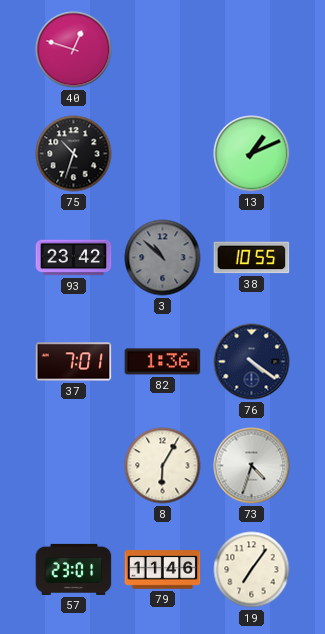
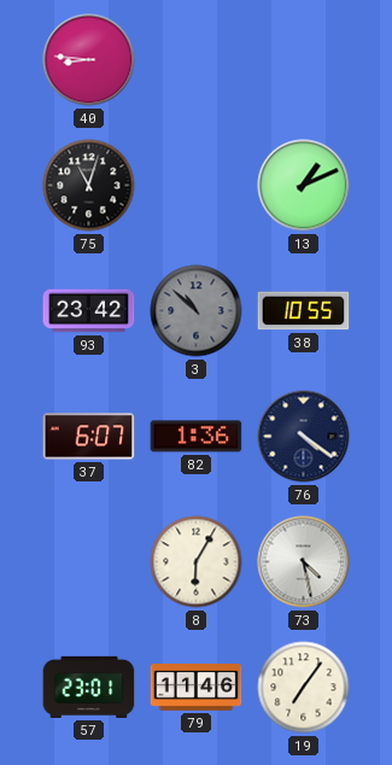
40: 12:48 -> 8:46 (89, 60)
75: 10:33 -> 11:03 (89, 186)
37: 7:01 -> 6:07 (89, 437)
73: 4:33 -> 4:28 (304, 562)
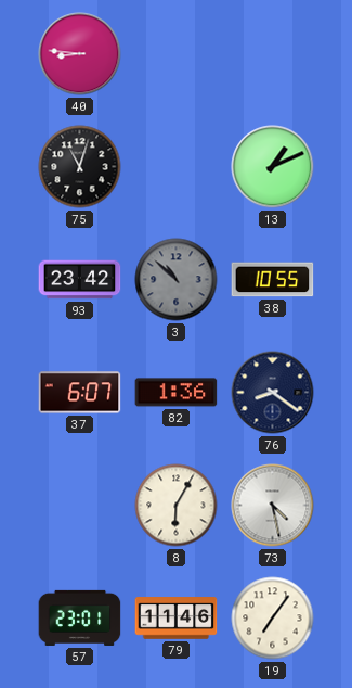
76: 4:21 -> 8:21 (273, 393)
